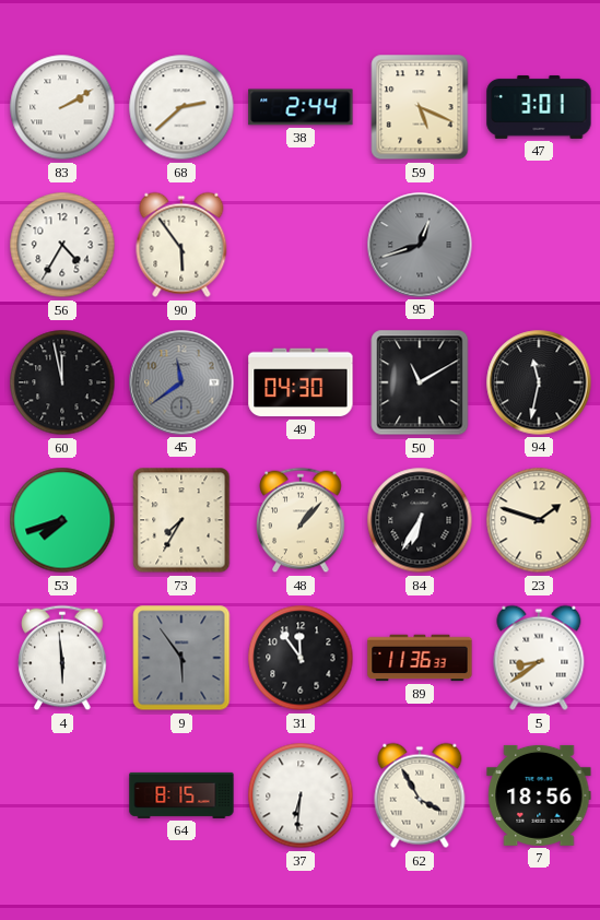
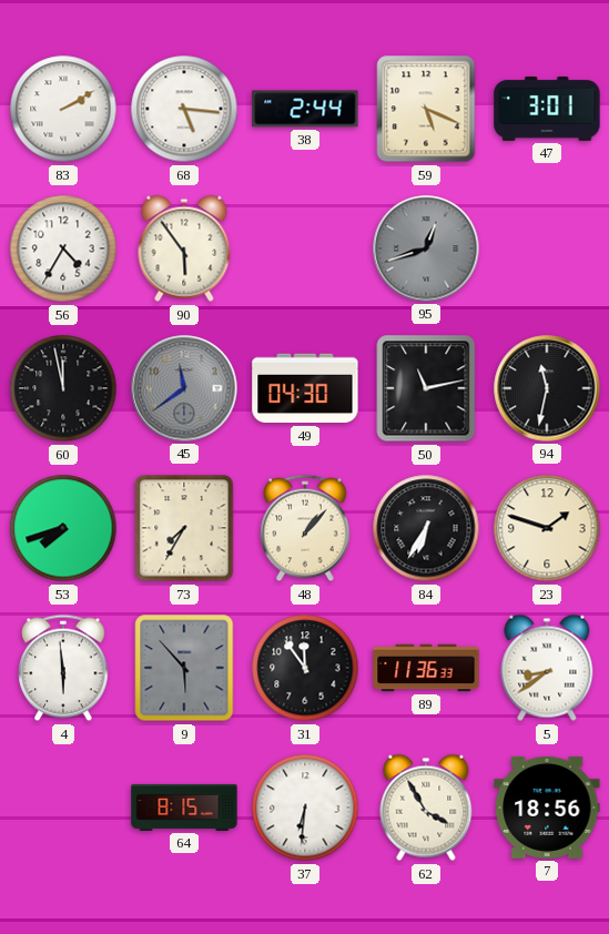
68: 2:38 -> 5:16 (184, 109)
50: 11:10 -> 11:13 (426, 388)
9: 5:54 -> 5:53 (184, 668)
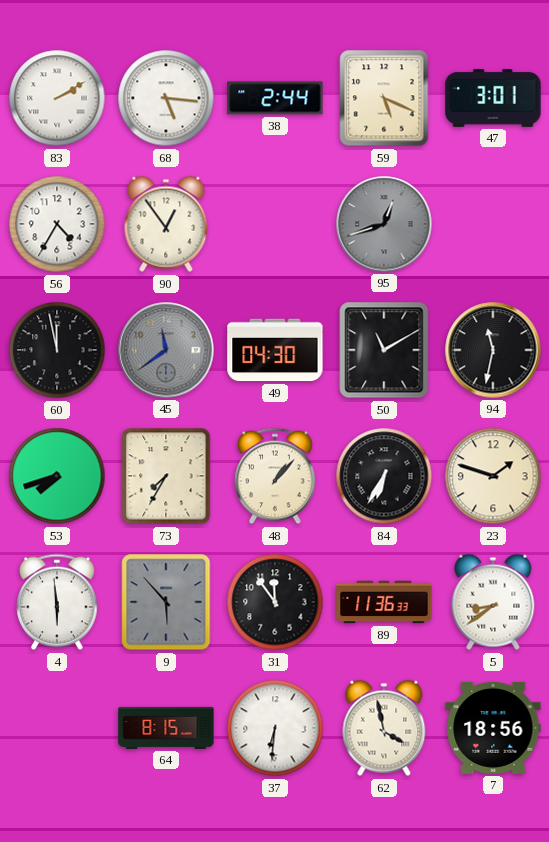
90: 5:54 -> 12:54 (166, 224)
50: 11:13 -> 11:10 (384, 350)
62: 3:55 -> 3:58 (384, 728)
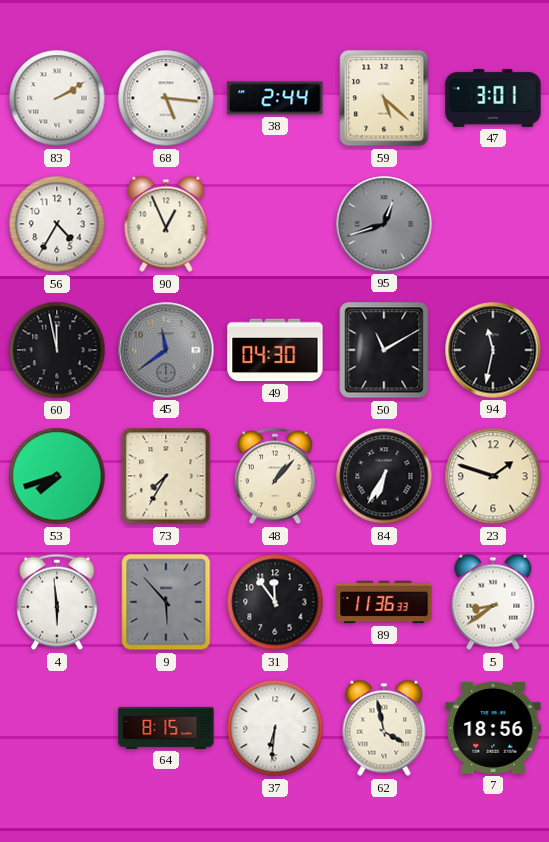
59: 5:19 -> 5:22 (384, 98)
90: 12:54 -> 12:56 (166, 224)
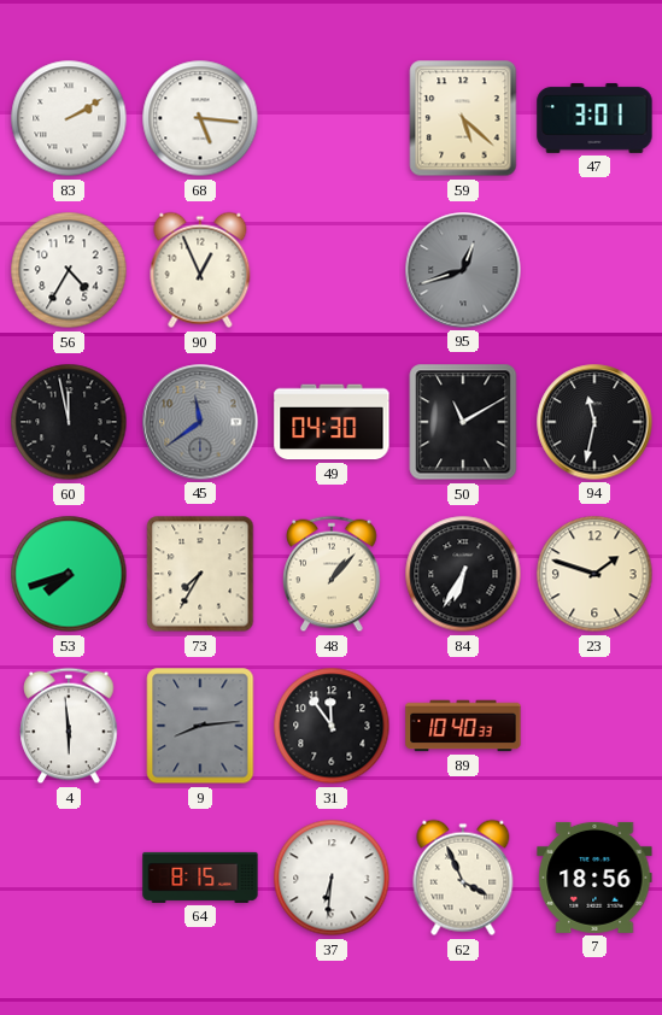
38: 2:44 -> none (275, 98)
9: 5:53 -> 8:14 (200, 726)
89: 11:36 -> 10:40 (463, 726)
5: 8:39 -> none (493, 602)
62: 3:58 -> 3:56 (463, 878)
